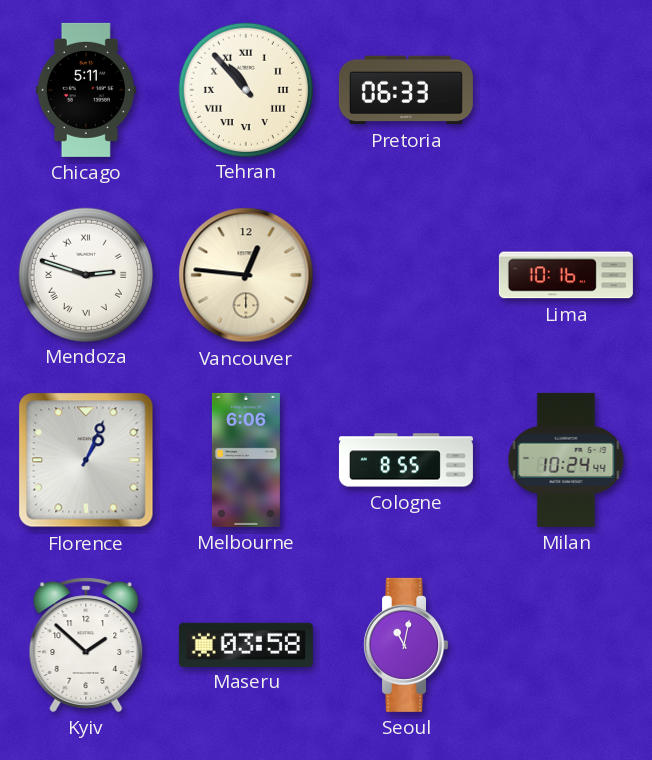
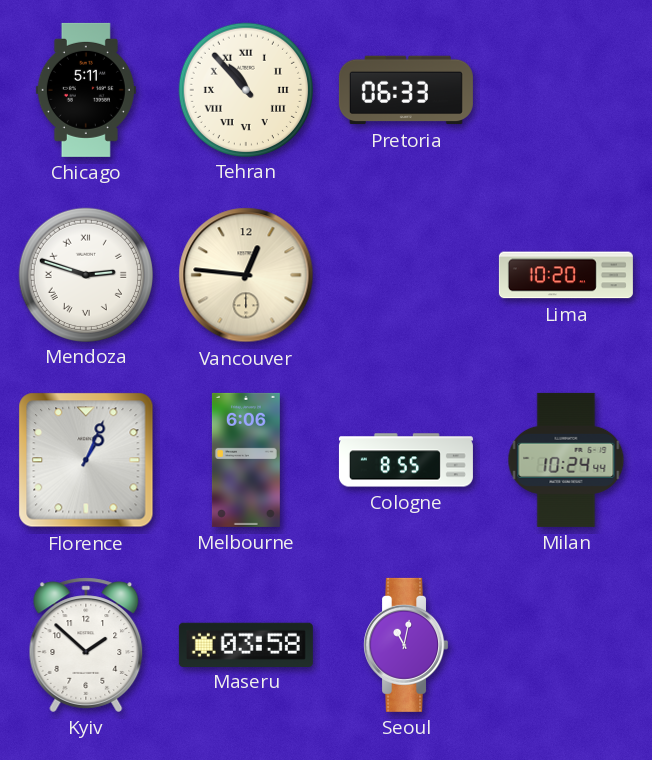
Lima: 10:16 -> 10:20 (566, 275)
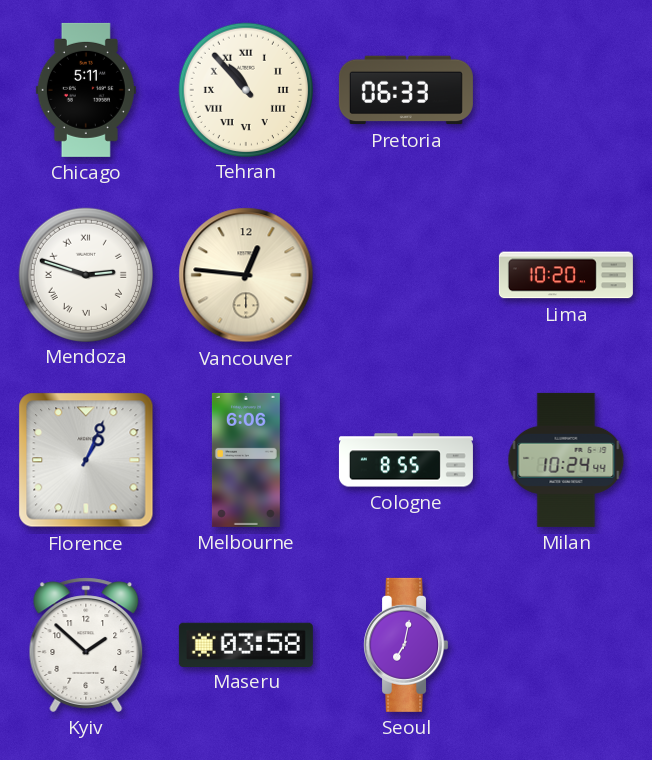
Seoul: 11:02 -> 7:02 (406, 645)
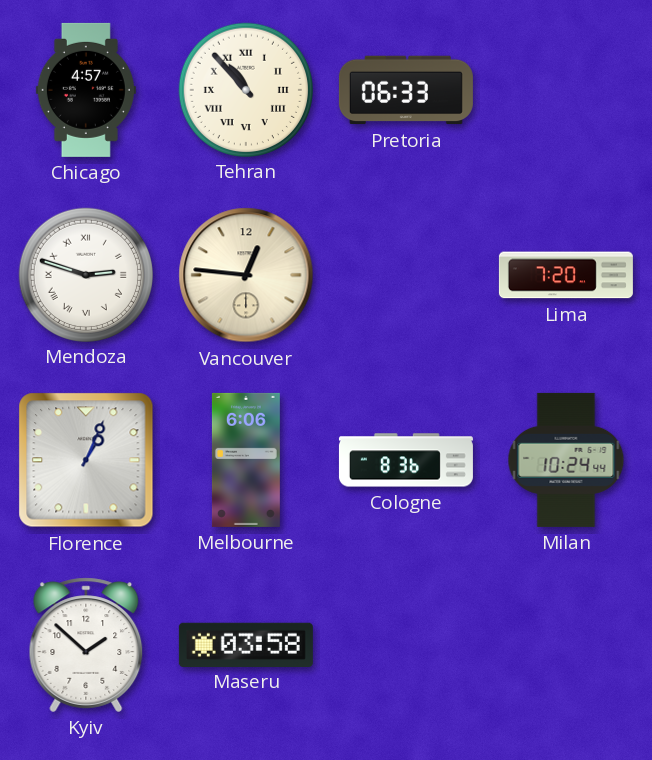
Chicago: 5:11 -> 4:57 (86, 90)
Lima: 10:20 -> 7:20 (566, 275)
Cologne: 8:55 -> 8:36 (406, 460)
Seoul: 7:02 -> none (406, 645)
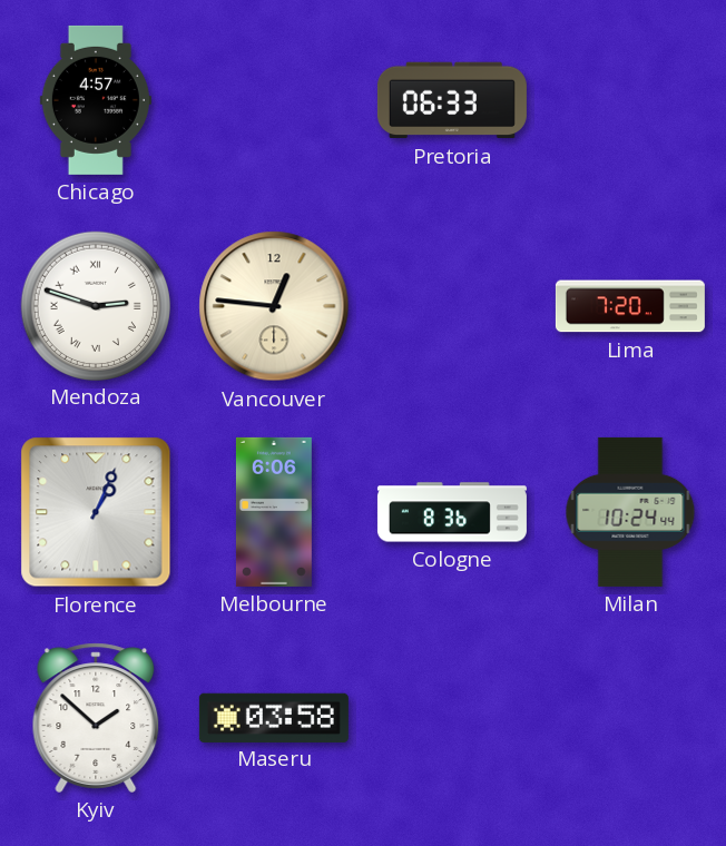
Tehran: 10:53 -> none (245, 89)
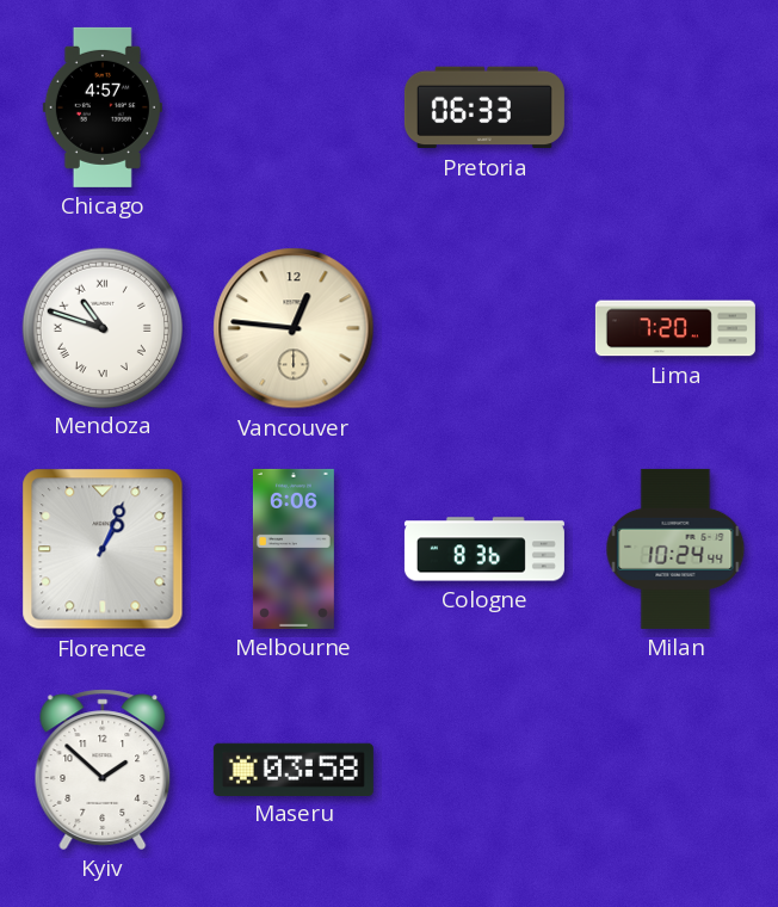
Mendoza: 2:48 -> 10:48 (101, 327)
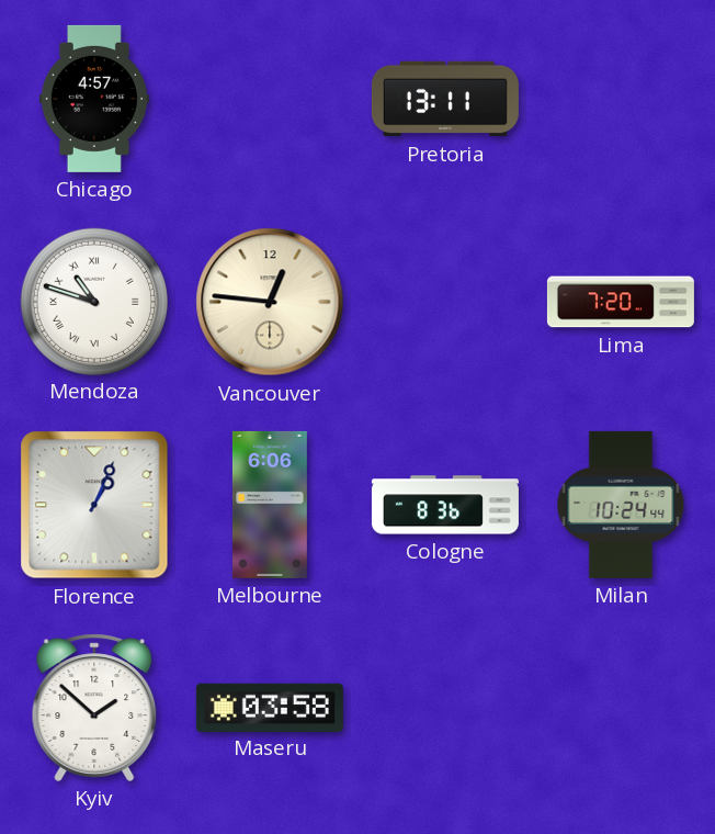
Pretoria: 06:33 -> 13:11 (445, 99)
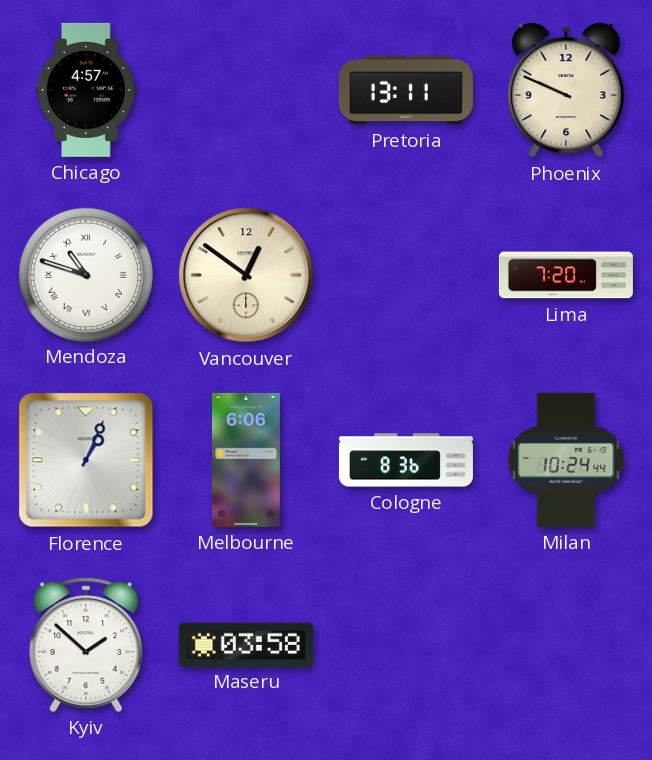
Phoenix: none -> 9:49 (566, 90)
Vancouver: 12:46 -> 12:51 (246, 275)
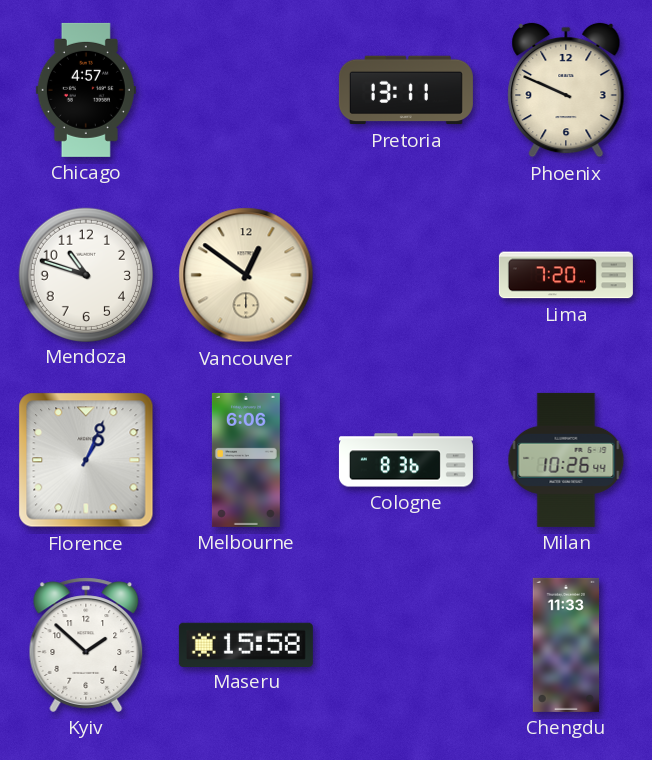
Mendoza numerals: Roman -> Arabic (85, 274)
Milan: 10:24 -> 10:26 (566, 460)
Maseru: 03:58 -> 15:58 (246, 644)
Chengdu: none -> 11:33 (565, 645)
